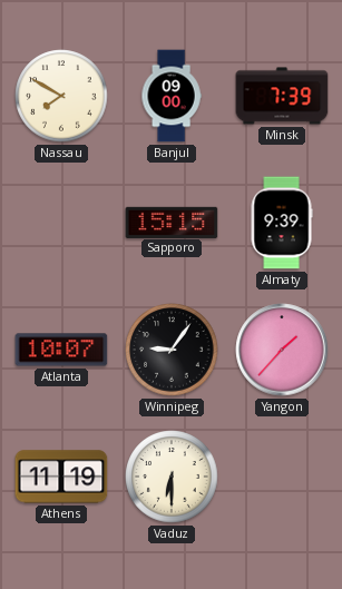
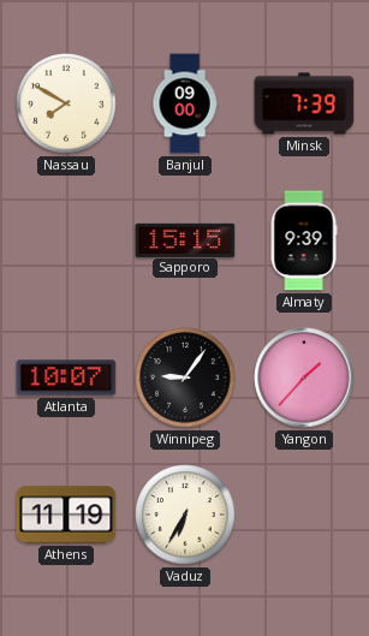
Vaduz: 6:30 -> 6:35 (185, 515)
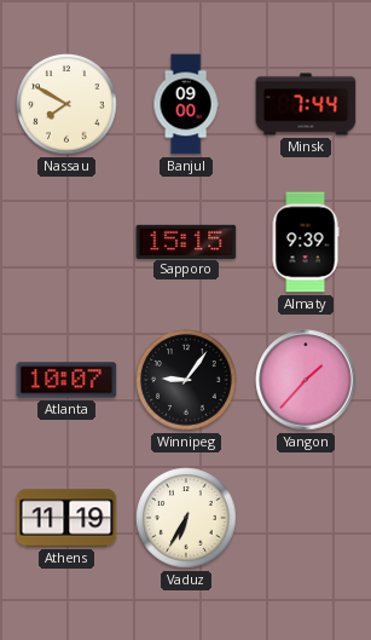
Minsk: 7:39 -> 7:44 (306, 104)
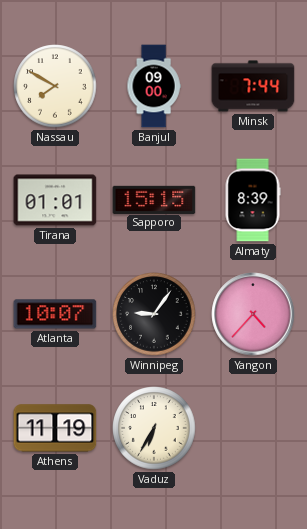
Tirana: none -> 01:01 (55, 200)
Almaty: 9:39 -> 8:39 (253, 200)
Yangon: 1:37 -> 4:37 (253, 314)
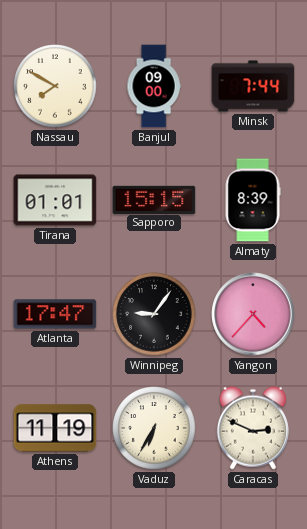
Atlanta: 10:07 -> 17:47 (55, 314)
Caracas: none -> 2:49 (253, 428)
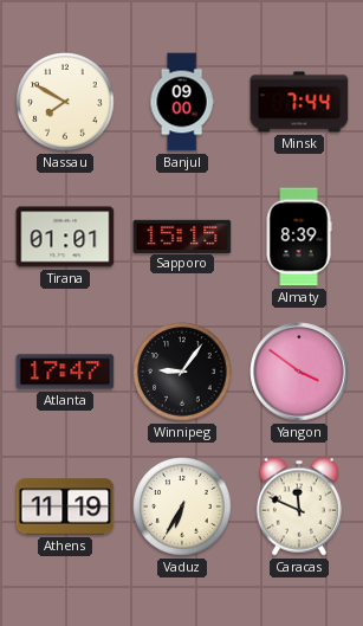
Yangon: 4:37 -> 3:51 (299, 372)
Caracas: 2:49 -> 11:49 (299, 506)
